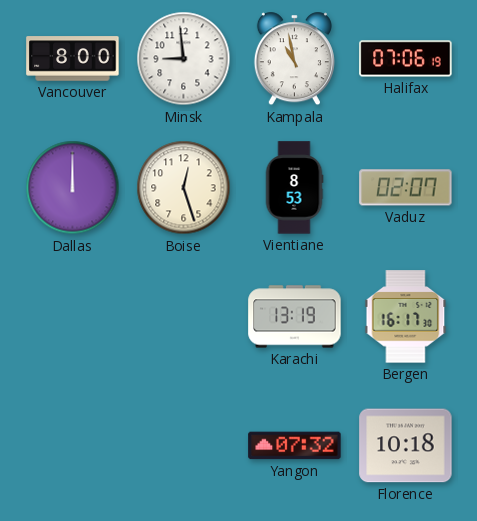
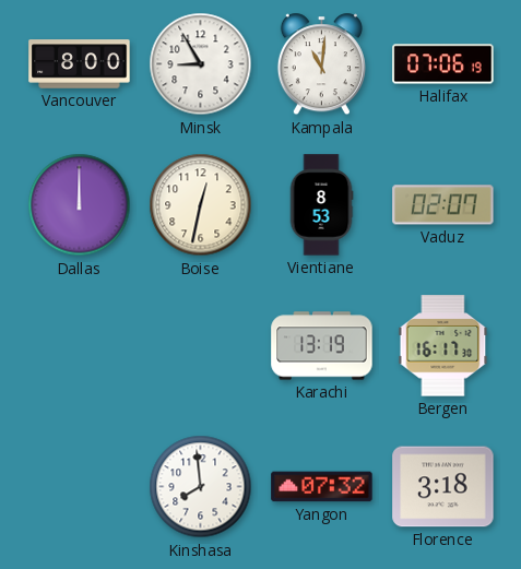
Minsk: 8:59 -> 8:55 (201, 64)
Kampala: 10:58 -> 11:01 (321, 64)
Boise: 12:27 -> 12:32 (201, 205)
Kinshasa: none -> 7:59 (201, 487)
Florence: 10:18 -> 3:18 (443, 487)
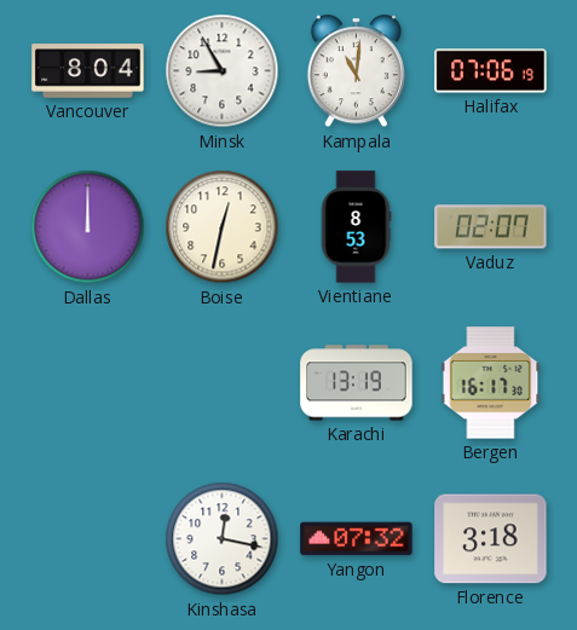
Vancouver: 8:00 -> 8:04 (88, 71)
Kinshasa: 7:59 -> 12:17 (223, 539)
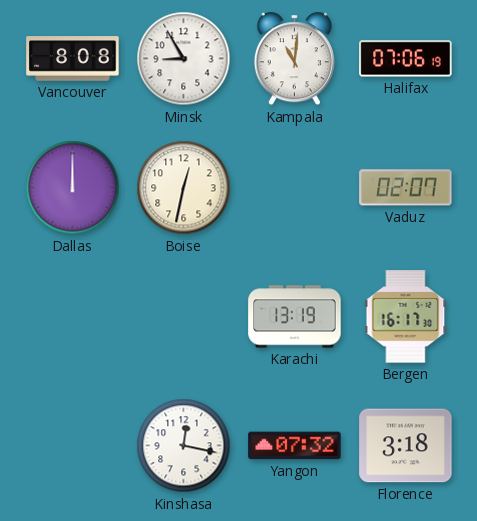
Vancouver: 8:04 -> 8:08 (73, 59)
Vientiane: 8:53 -> none (356, 227)
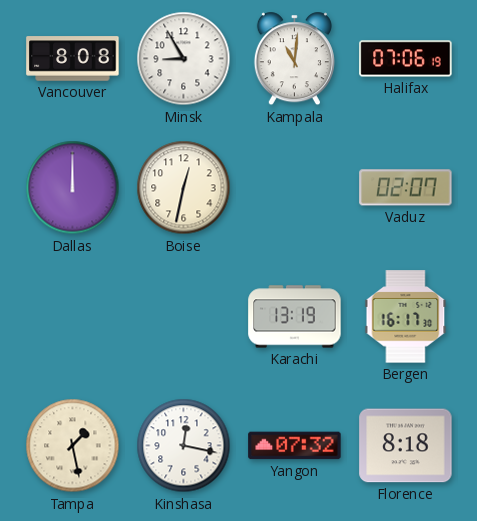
Tampa: none -> 1:28 (73, 446)
Florence: 3:18 -> 8:18 (406, 446)
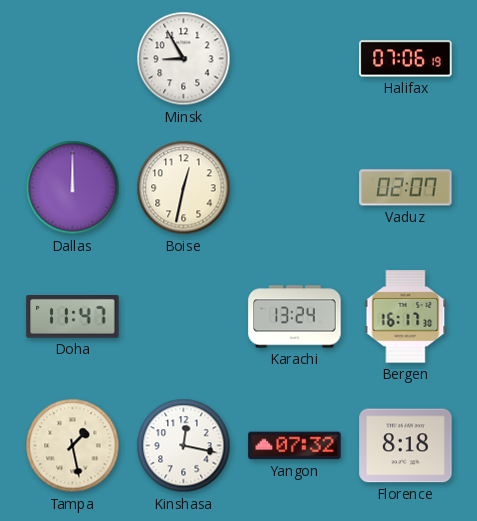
Vancouver: 8:08 -> none (73, 59)
Kampala: 11:01 -> none (294, 59)
Doha: none -> 11:47 (73, 317)
Karachi: 13:19 -> 13:24 (295, 317)
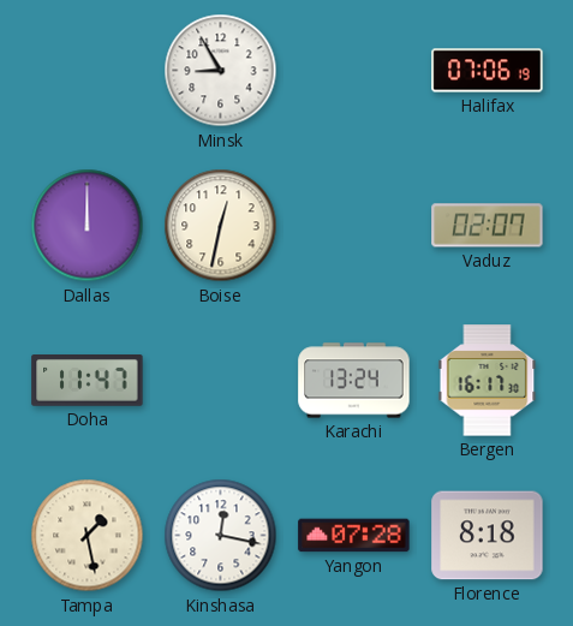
Yangon: 07:32 -> 07:28 (354, 536)
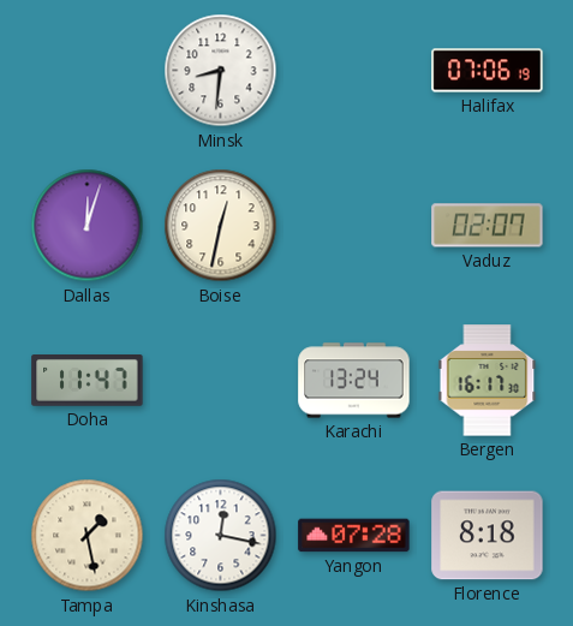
Minsk: 8:55 -> 8:31 (221, 71)
Dallas: 12:00 -> 12:03 (88, 226)
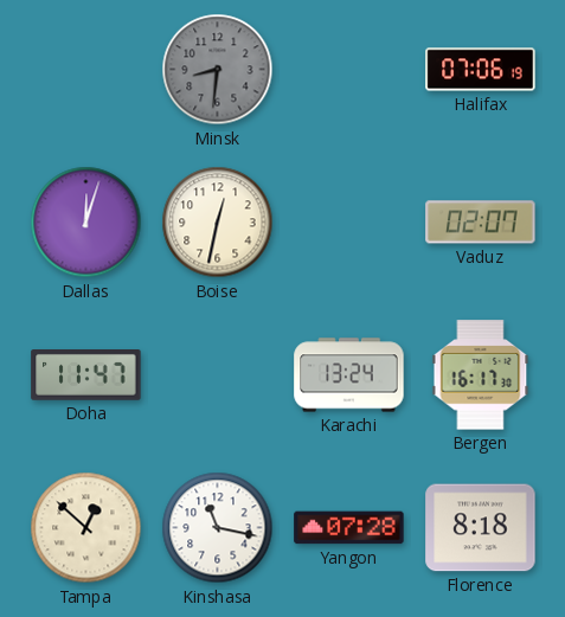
Minsk dial: white -> grey (218, 70)
Tampa: 1:28 -> 12:52 (86, 528)
Kinshasa: 12:17 -> 11:17 (218, 528)
